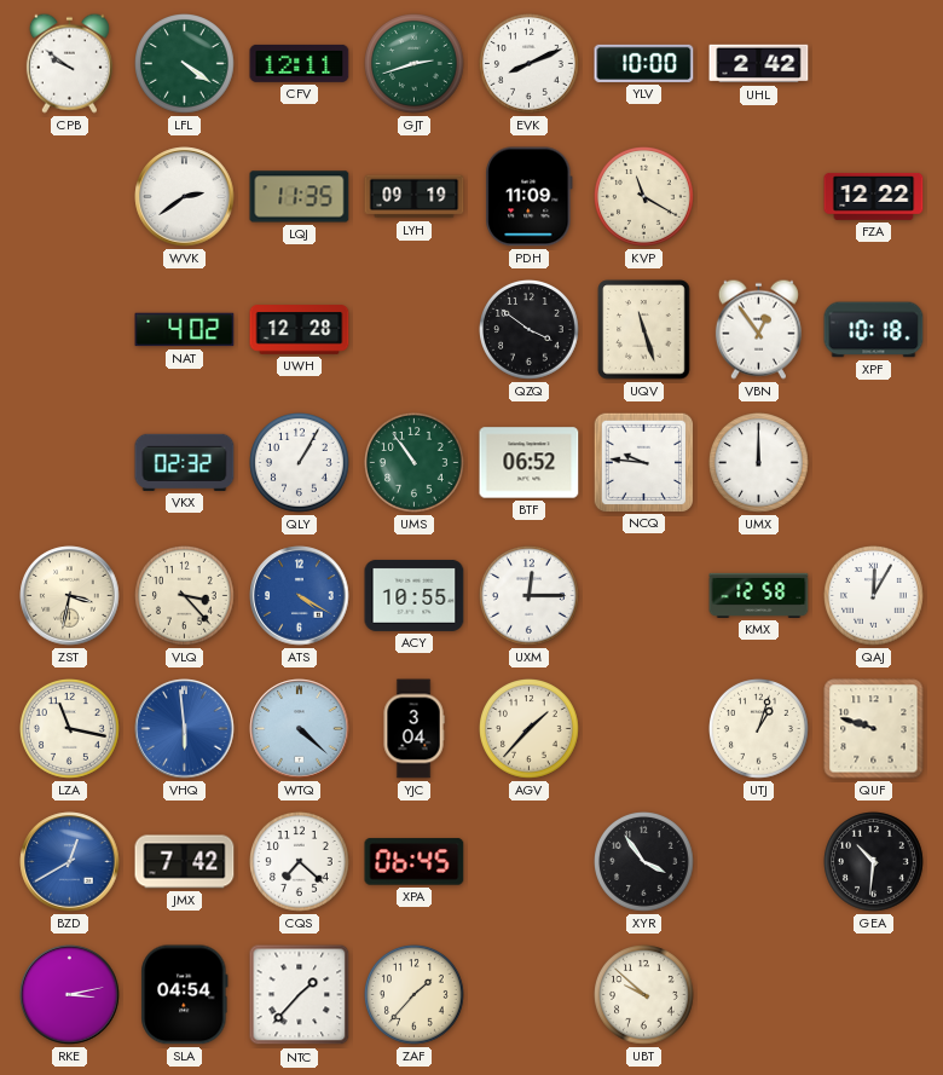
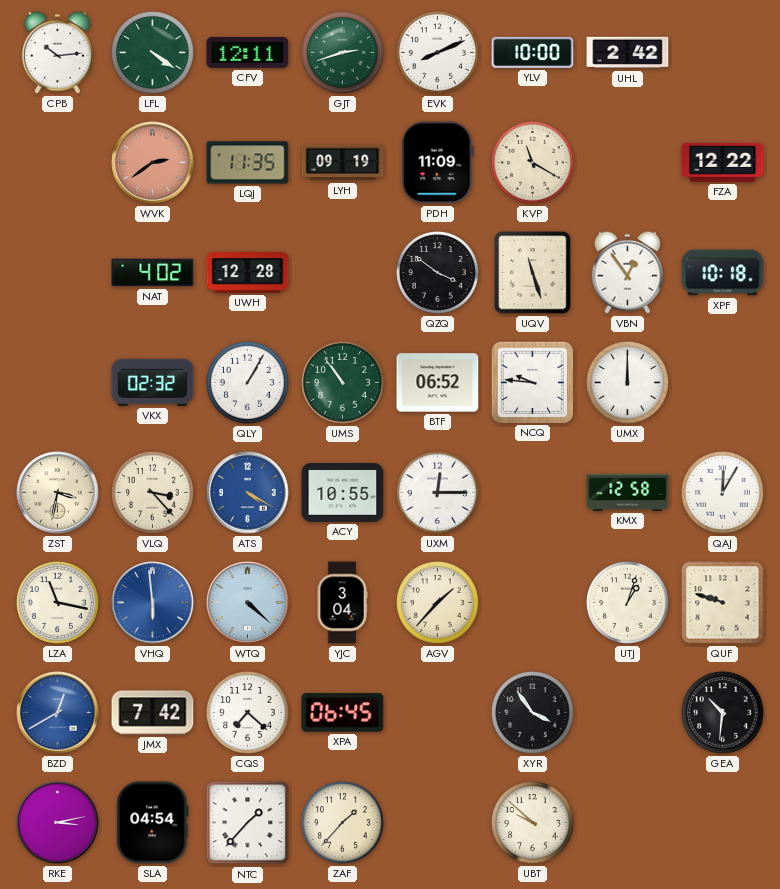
CPB: 9:51 -> 10:14 (57, 52)
WVK dial: white -> salmon (153, 163)
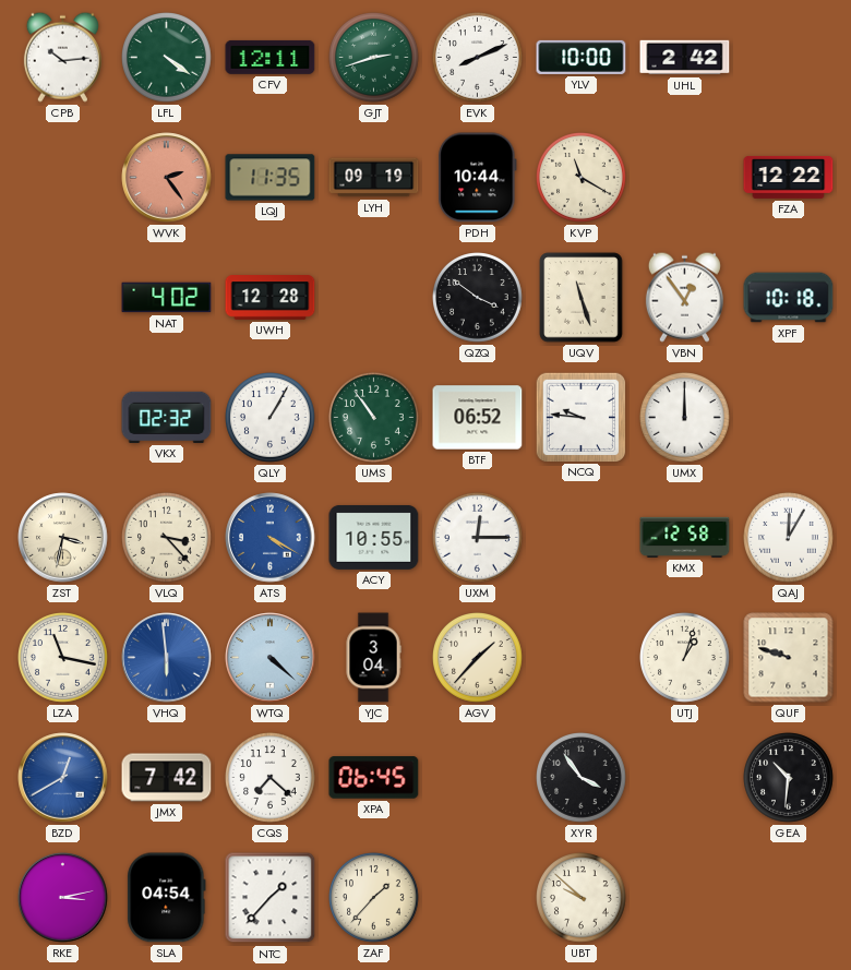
WVK: 2:39 -> 2:24 (167, 178)
PDH: 11:09 -> 10:44 (478, 178)
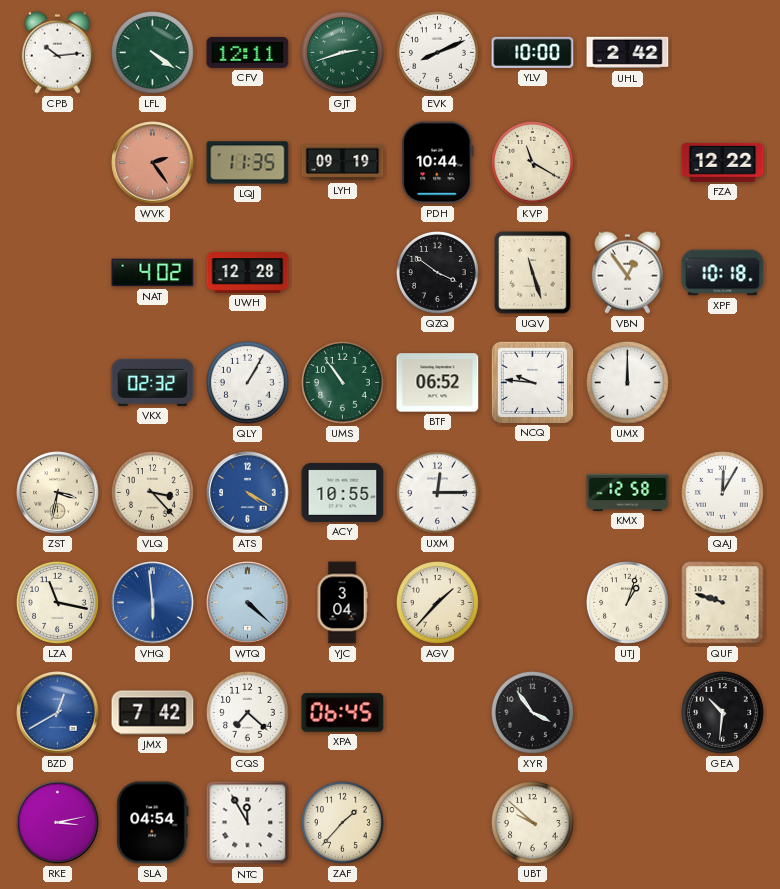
NTC: 1:37 -> 11:55 (248, 823)
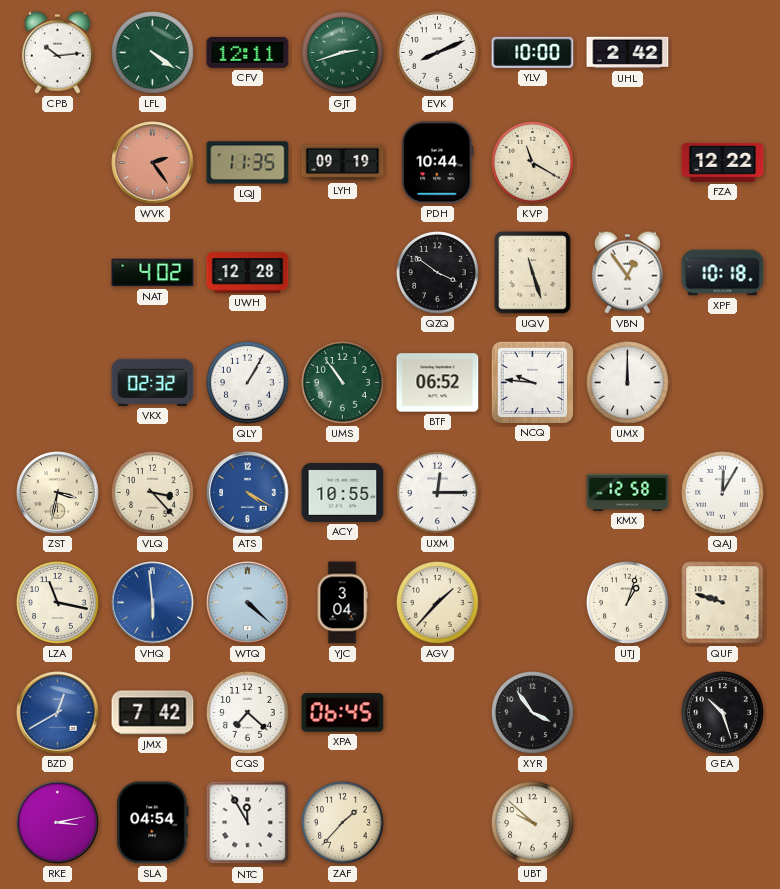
GEA: 10:31 -> 10:27 (723, 713)
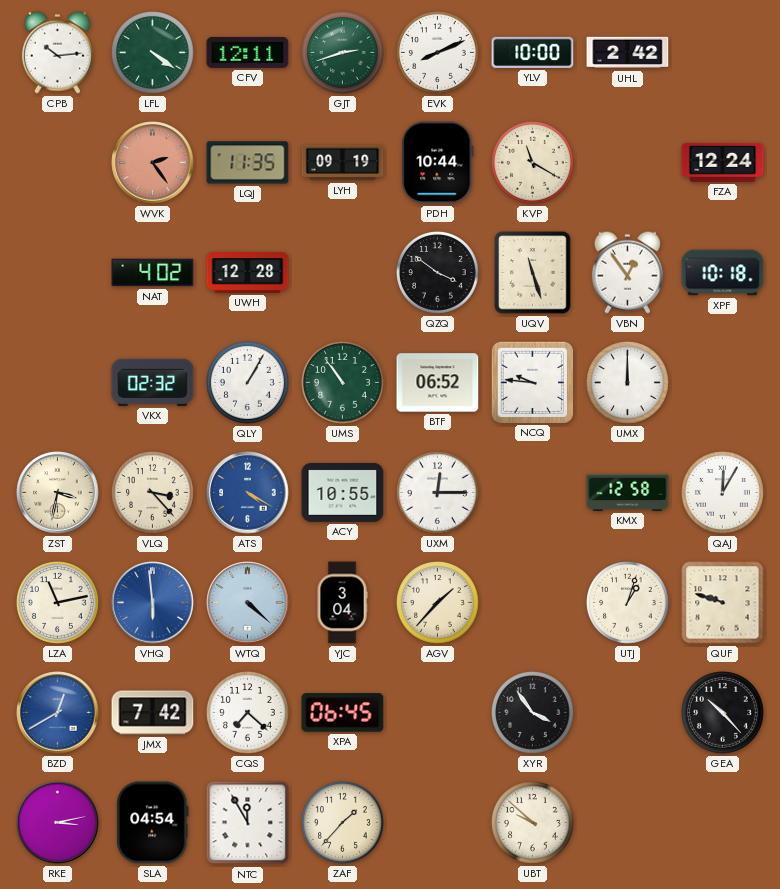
FZA: 12:22 -> 12:24 (723, 162)
LZA: 11:17 -> 11:13 (58, 603)
GEA: 10:27 -> 10:23 (723, 713)
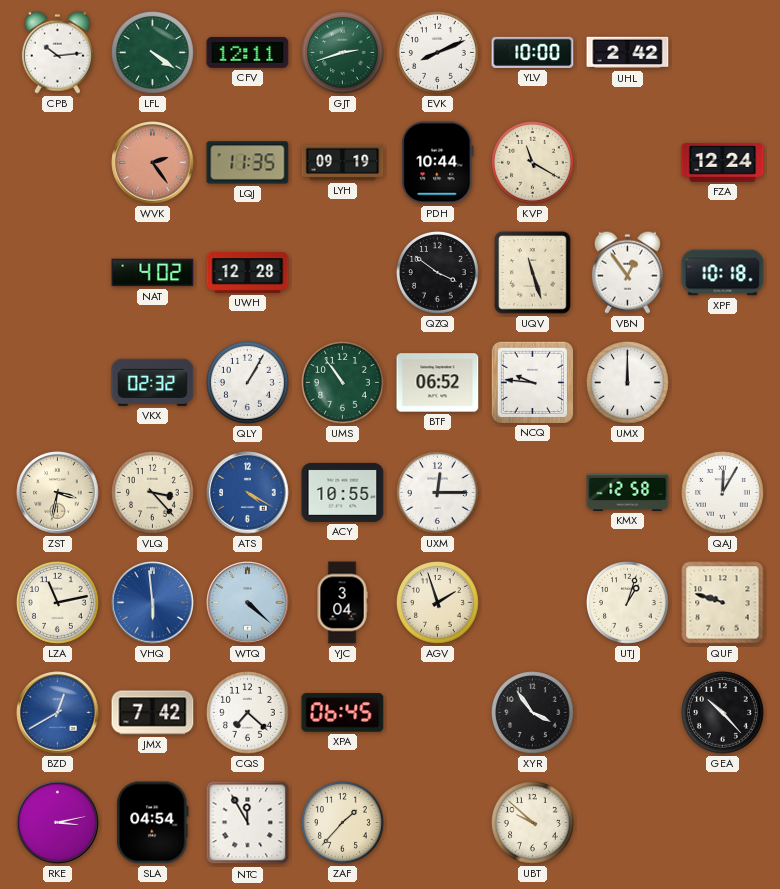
AGV: 1:37 -> 1:57 (438, 603)
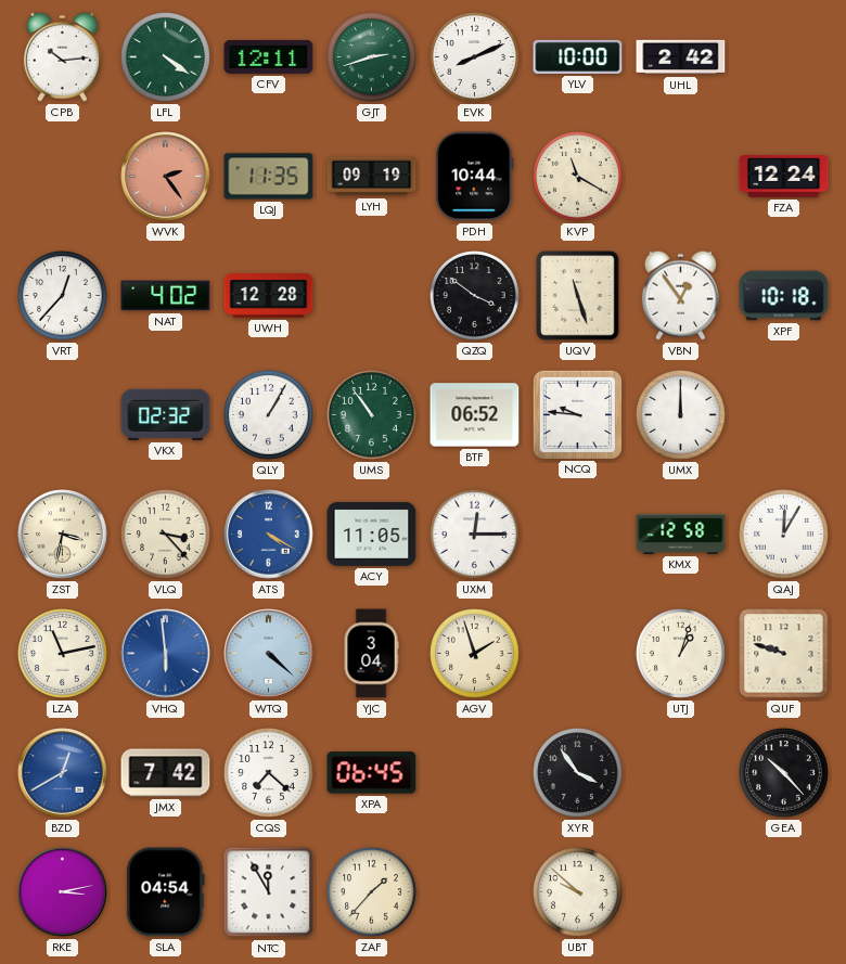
VRT: none -> 12:37 (63, 296)
ACY: 10:55 -> 11:05 (372, 534)
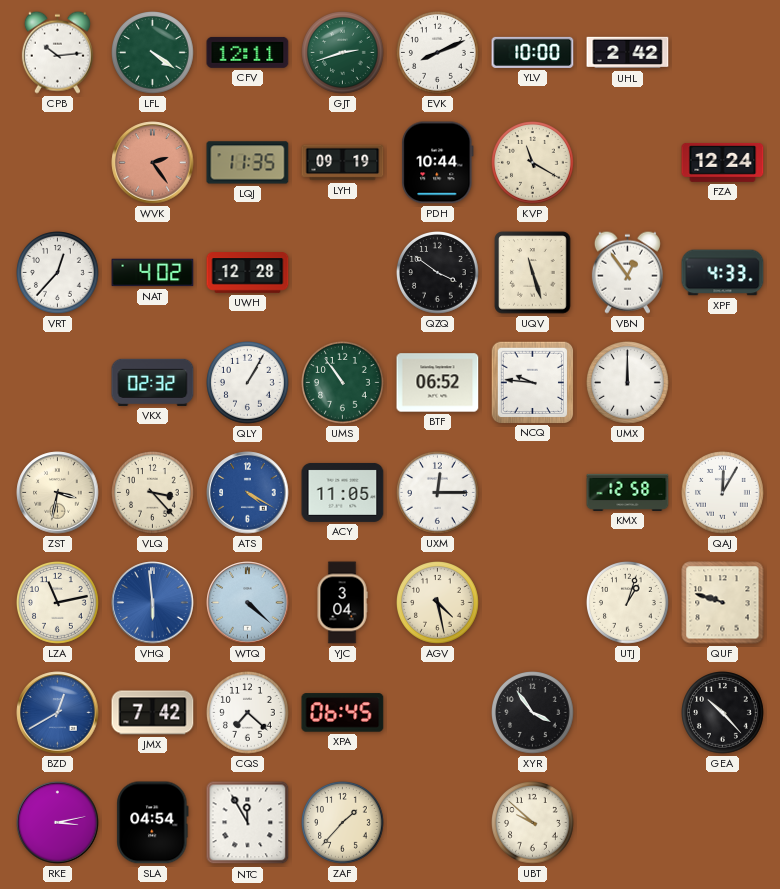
XPF: 10:18 -> 4:33 (723, 273)
AGV: 1:57 -> 4:28 (438, 603)
